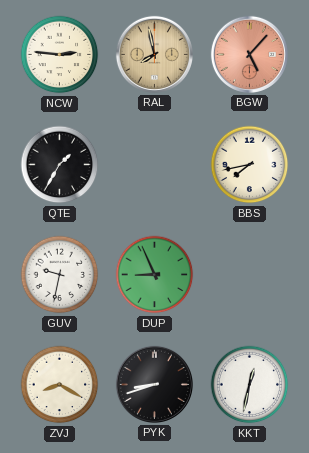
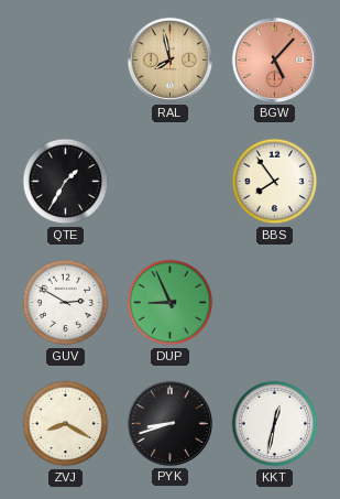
NCW: 2:46 -> none (60, 55)
BBS: 7:43 -> 7:54 (275, 182)
GUV: 9:32 -> 2:50 (66, 303)
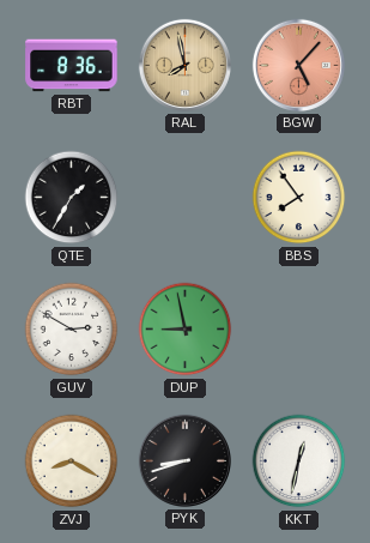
RBT: none -> 8:36 (72, 66)
DUP: 8:56 -> 8:58 (186, 330)
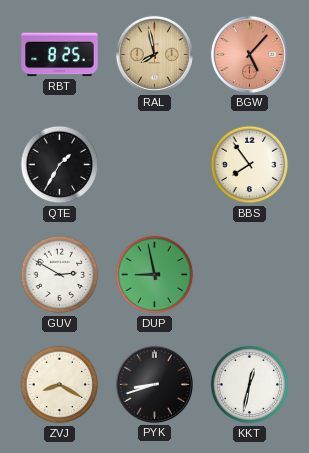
RBT: 8:36 -> 8:25 (60, 55)
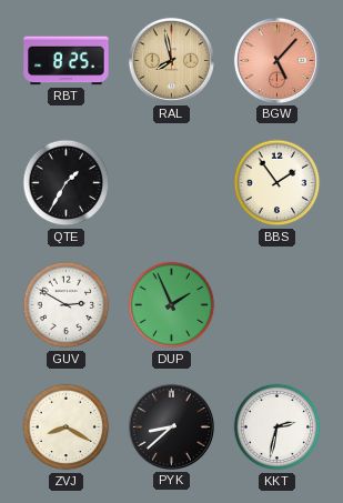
BBS: 7:54 -> 1:54 (278, 183)
DUP: 8:58 -> 1:56 (172, 305)
PYK: 8:42 -> 8:38 (171, 426)
KKT: 12:32 -> 2:32 (278, 427)
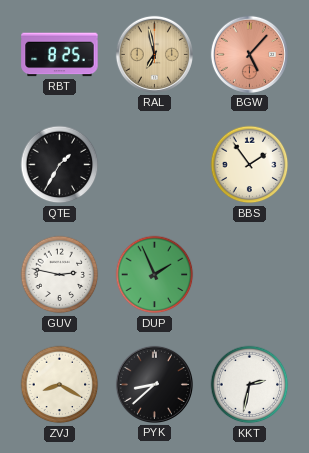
RAL: 7:58 -> 6:58 (154, 54)
GUV: 2:50 -> 2:47 (60, 275)
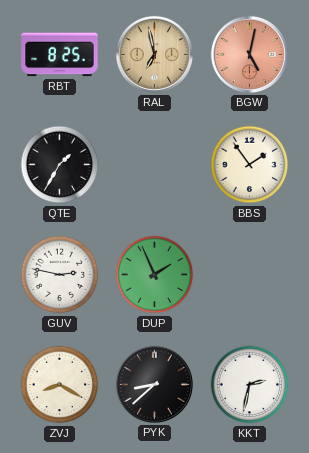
BGW: 5:07 -> 5:02 (249, 54)
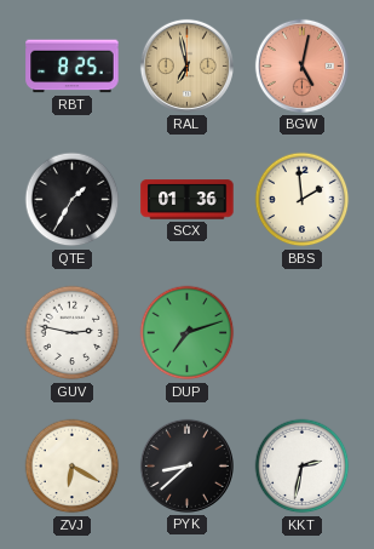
SCX: none -> 01:36 (188, 200)
BBS: 1:54 -> 1:59 (303, 200)
DUP: 1:56 -> 7:12 (188, 333)
ZVJ: 8:20 -> 6:20 (73, 467)
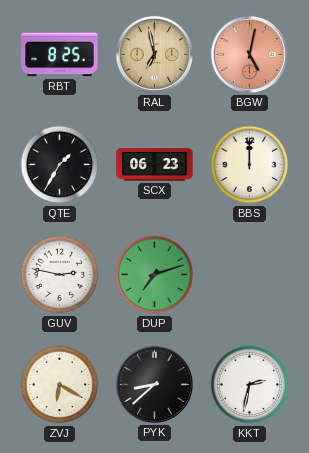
SCX: 01:36 -> 06:23 (155, 165)
BBS: 1:59 -> 12:00 (250, 165)
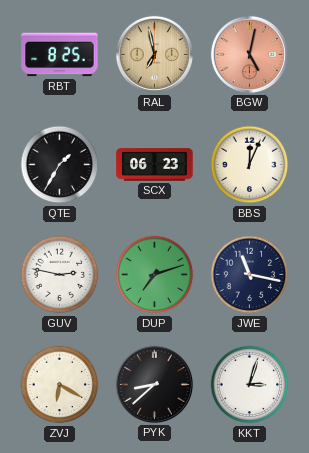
BBS: 12:00 -> 12:04 (250, 165)
JWE: none -> 11:17 (250, 275)
KKT: 2:32 -> 3:03 (250, 385)
